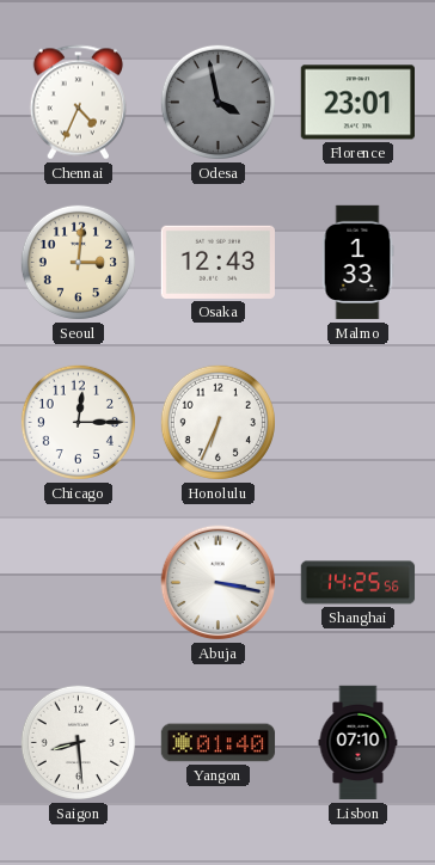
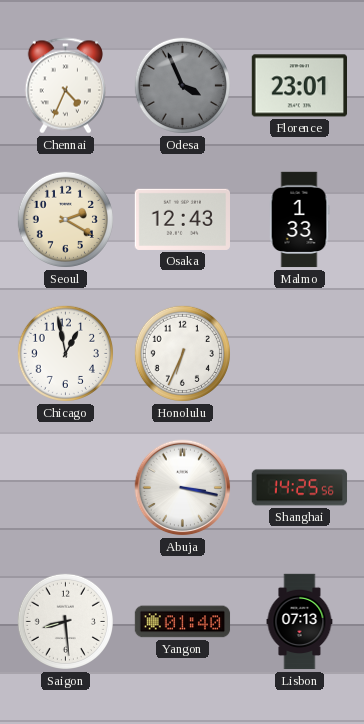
Odesa: 3:58 -> 3:56 (182, 85)
Seoul: 3:01 -> 2:20 (65, 219)
Chicago: 12:15 -> 12:58 (65, 353)
Lisbon: 07:10 -> 07:13 (300, 622)
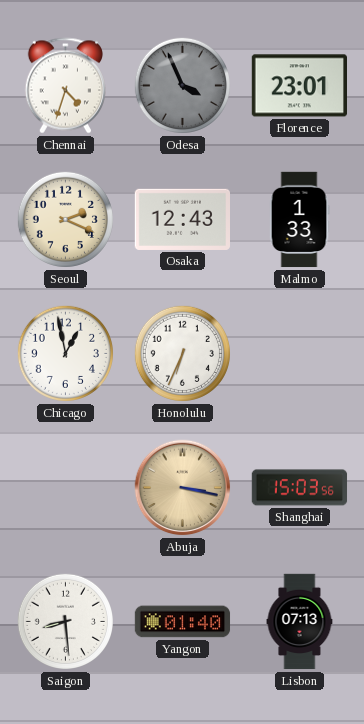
Chennai: 4:34 -> 4:33 (65, 86)
Seoul: 2:20 -> 2:19 (65, 219)
Abuja dial: white -> champagne (183, 488)
Shanghai: 14:25 -> 15:03 (300, 488)
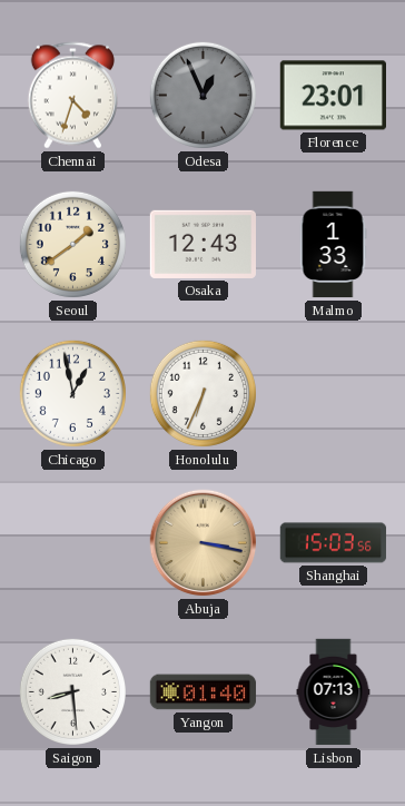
Odesa: 3:56 -> 12:56 (202, 95)
Seoul: 2:19 -> 1:39 (72, 244)
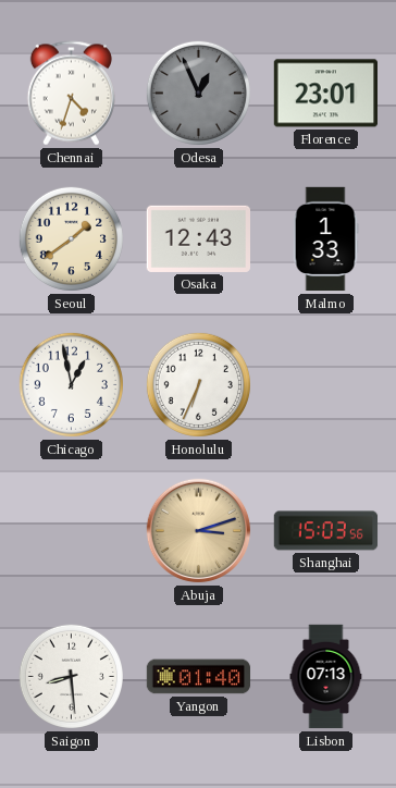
Abuja: 3:17 -> 3:12 (199, 531)
